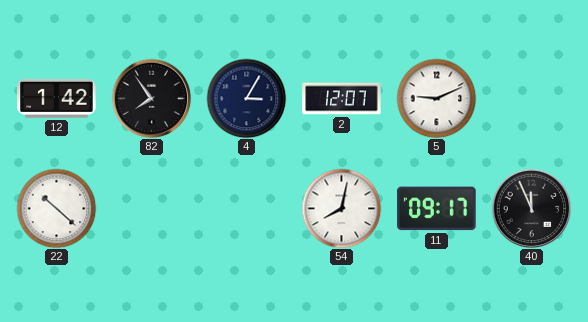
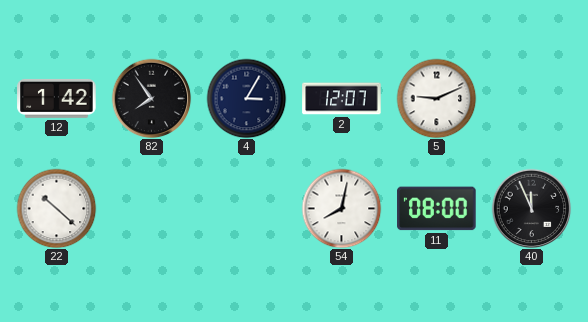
11: 09:17 -> 08:00 (437, 209)
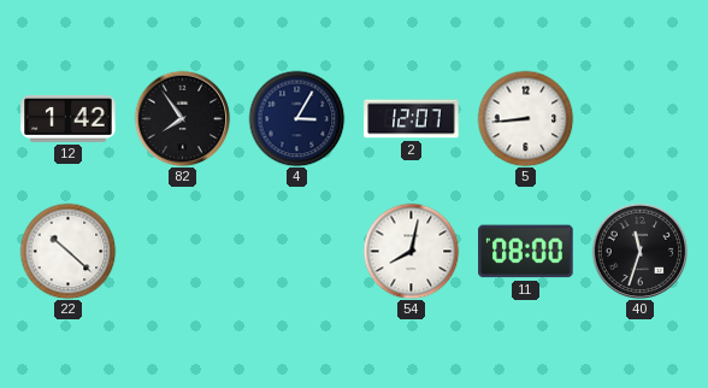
5: 9:11 -> 8:44 (525, 118)
40: 11:56 -> 11:33 (639, 251)
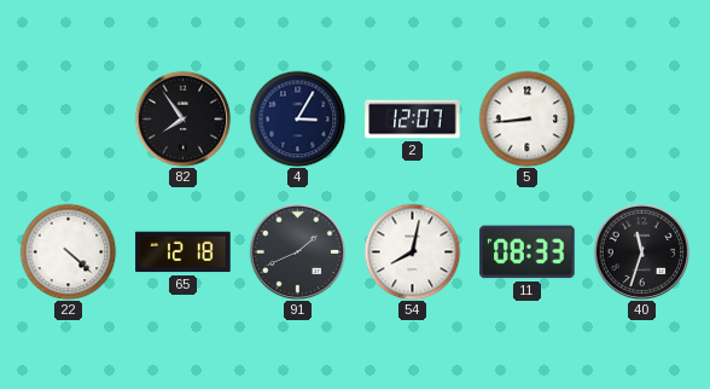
12: 1:42 -> none (69, 118)
22: 10:22 -> 4:22 (68, 251)
65: none -> 12:18 (184, 252)
91: none -> 1:41 (297, 251)
11: 08:00 -> 08:33 (528, 252)
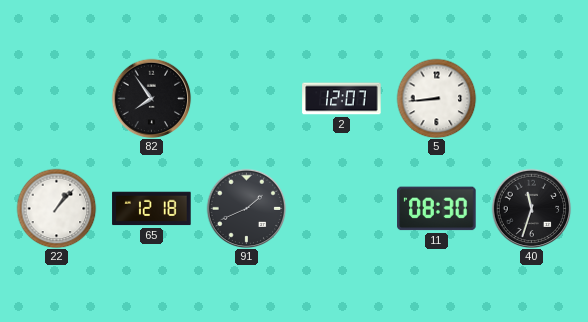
4: 3:05 -> none (297, 118)
22: 4:22 -> 1:07 (56, 208)
54: 8:02 -> none (412, 251)
11: 08:33 -> 08:30 (437, 209)
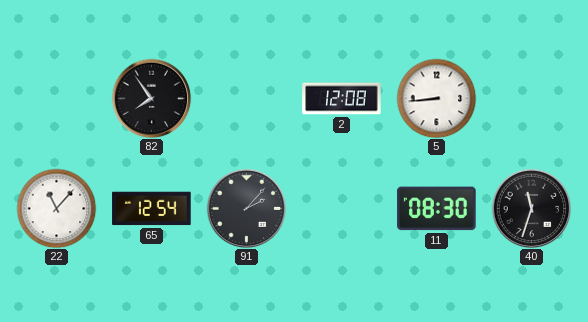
2: 12:07 -> 12:08 (342, 99)
22: 1:07 -> 11:07 (56, 208)
65: 12:18 -> 12:54 (152, 209)
91: 1:41 -> 2:07 (246, 208)
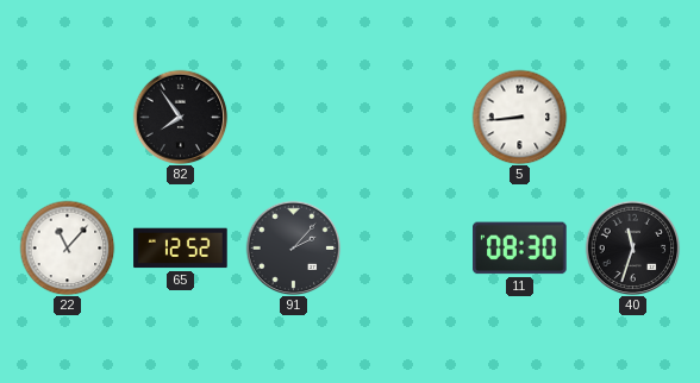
2: 12:08 -> none (342, 99)
65: 12:54 -> 12:52 (181, 249)
